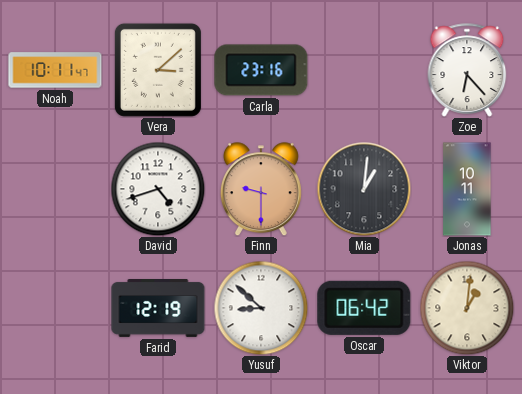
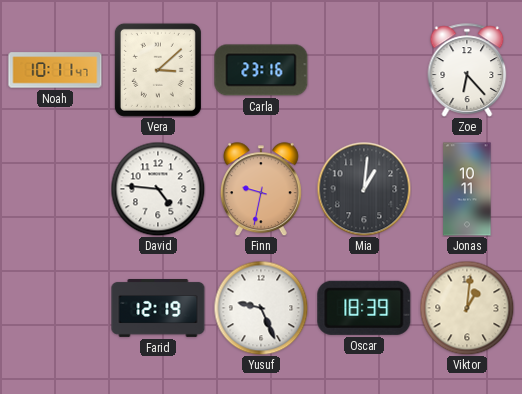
David: 4:42 -> 4:46 (158, 189)
Finn: 9:30 -> 9:32 (261, 189)
Yusuf: 8:52 -> 9:26 (261, 308)
Oscar: 06:42 -> 18:39 (364, 308)
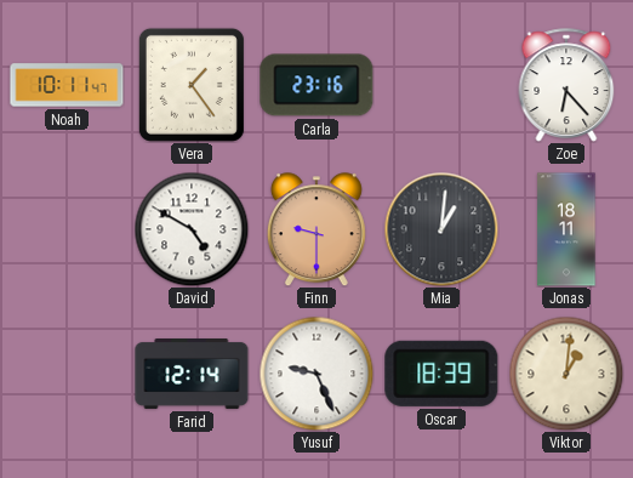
Vera: 3:08 -> 1:24 (192, 85)
David: 4:46 -> 4:50 (192, 229)
Finn: 9:32 -> 9:30 (316, 229)
Jonas: 10:11 -> 18:11 (566, 229)
Farid: 12:19 -> 12:14 (192, 375)
